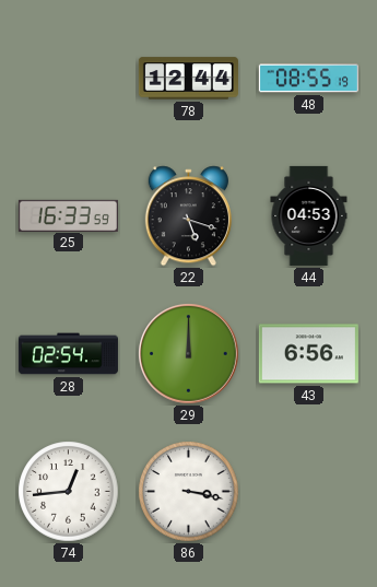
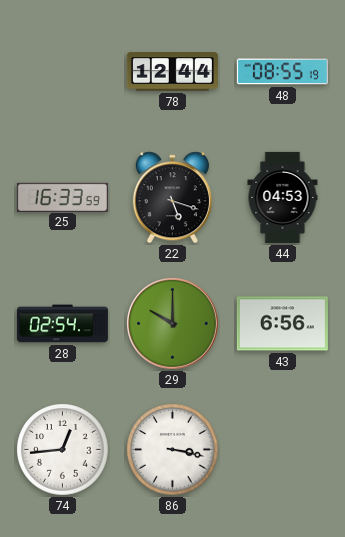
29: 12:00 -> 10:00 (173, 324)
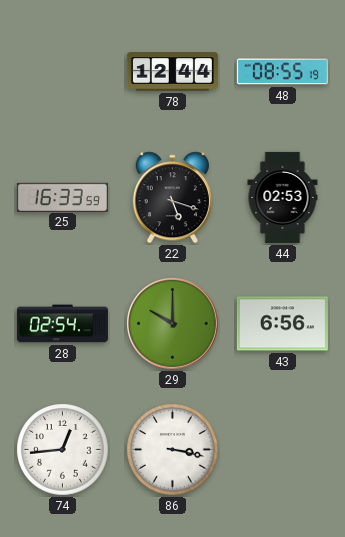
44: 04:53 -> 02:53 (283, 197)
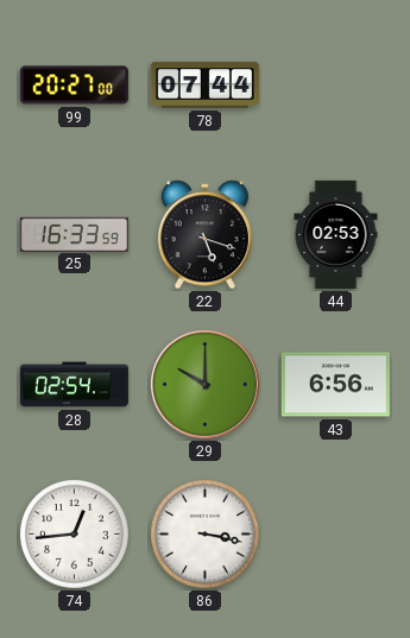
99: none -> 20:27 (74, 86)
78: 12:44 -> 07:44 (204, 86)
48: 08:55 -> none (282, 72)
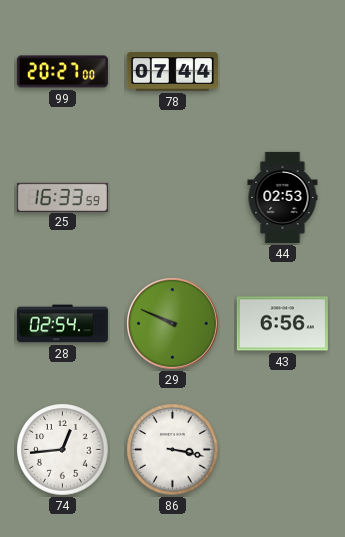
22: 5:18 -> none (204, 235)
29: 10:00 -> 9:49 (173, 324)
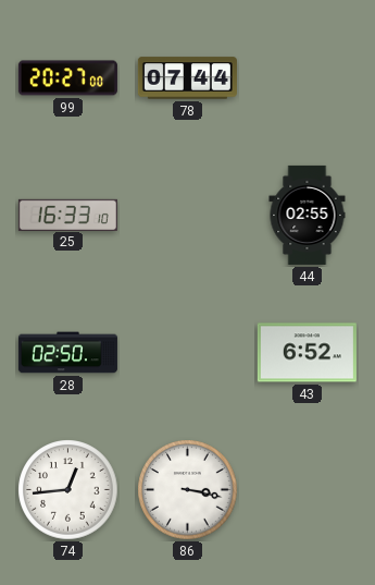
25: 16:33:59 -> 16:33:10 (67, 215)
44: 02:53 -> 02:55 (308, 215)
28: 02:54 -> 02:50 (67, 353)
29: 9:49 -> none (173, 324)
43: 6:56 -> 6:52 (307, 353)
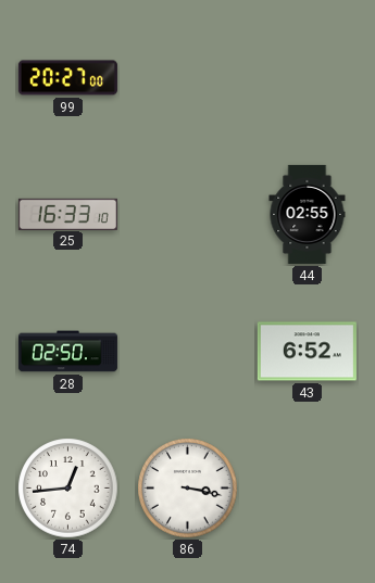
78: 07:44 -> none (187, 78)
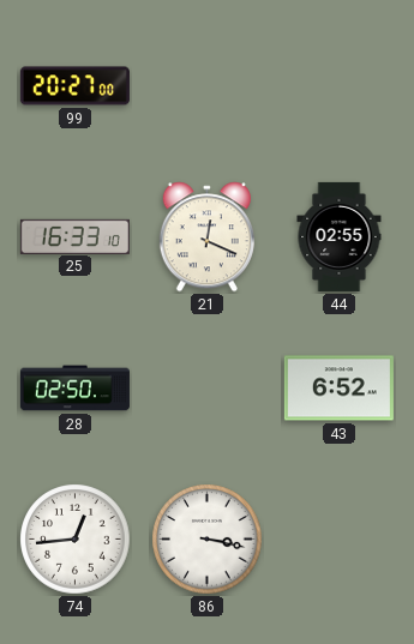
21: none -> 12:19 (206, 237)
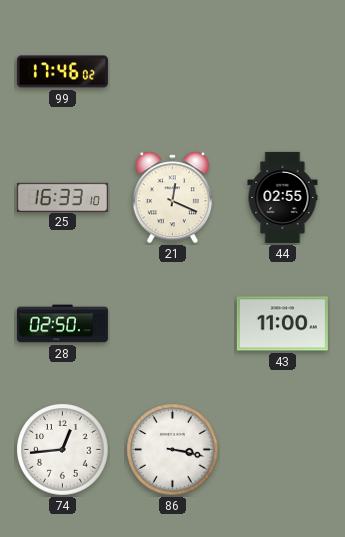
99: 20:27 -> 17:46 (62, 72)
43: 6:52 -> 11:00 (282, 324)
